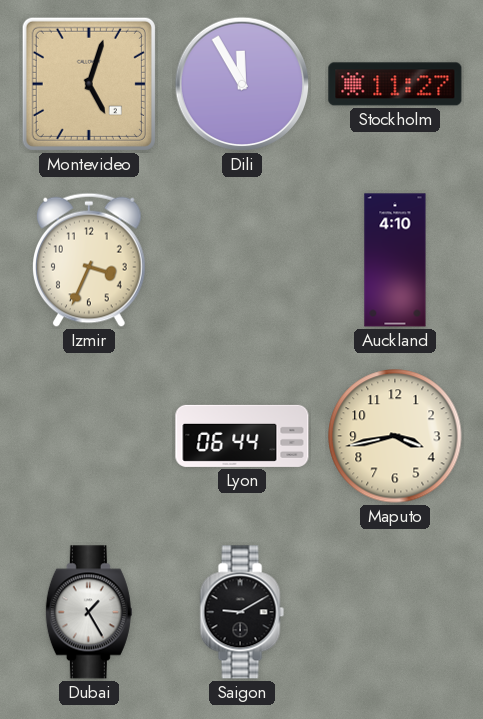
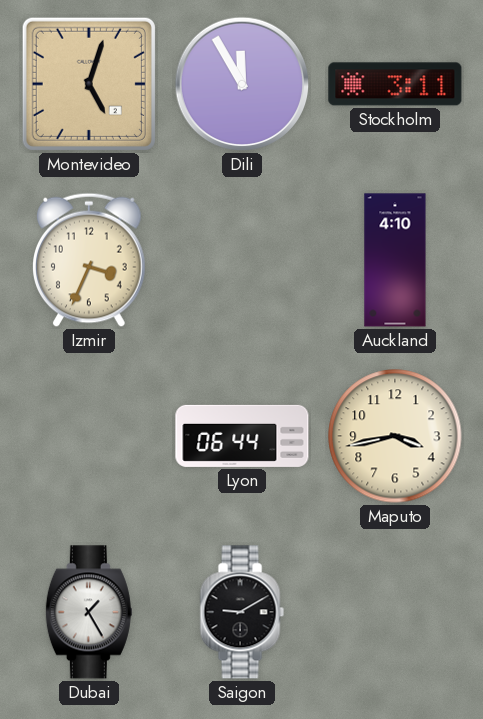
Stockholm: 11:27 -> 3:11 (395, 84)
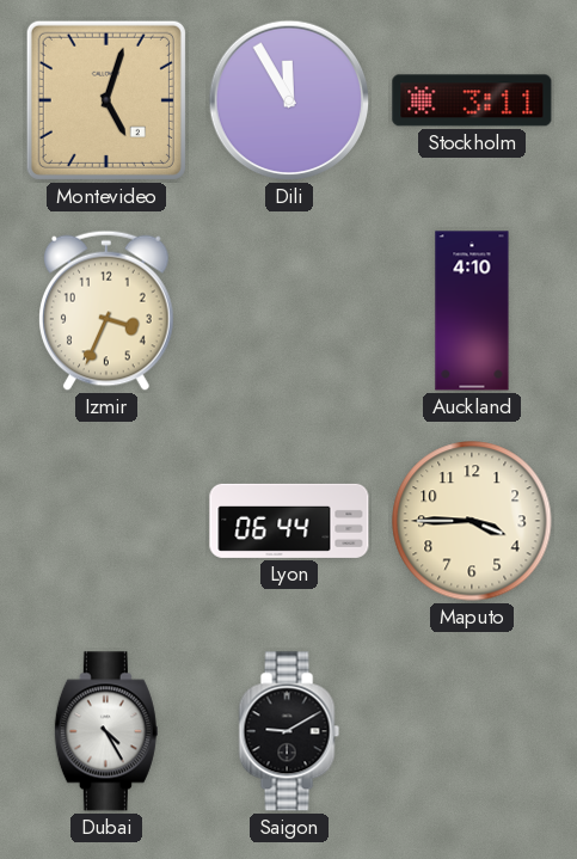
Maputo: 3:43 -> 3:45 (472, 521)
Dubai: 1:25 -> 4:25 (106, 731)
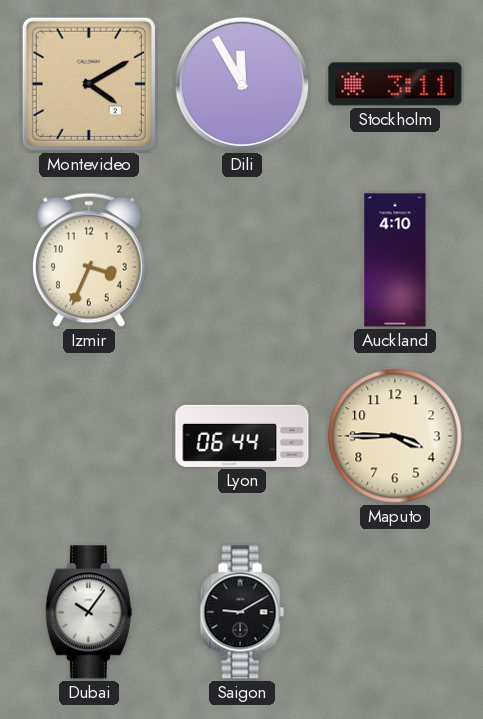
Montevideo: 5:03 -> 4:10 (89, 84)
Dubai: 4:25 -> 10:06 (89, 612)
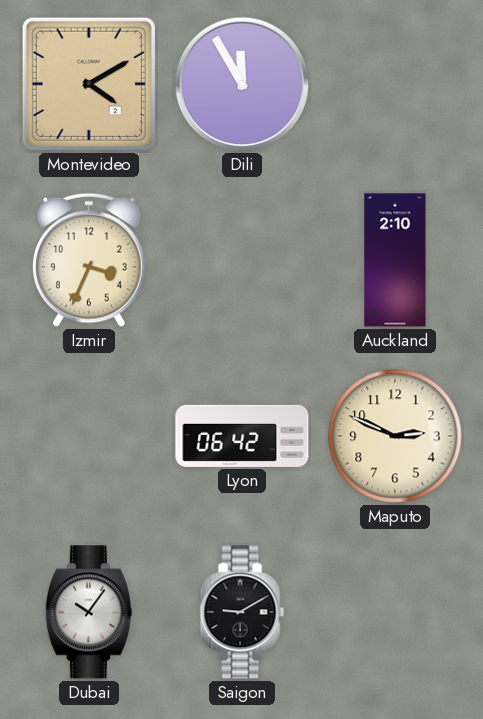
Stockholm: 3:11 -> none (395, 84)
Auckland: 4:10 -> 2:10 (395, 260)
Lyon: 06:44 -> 06:42 (242, 436)
Maputo: 3:45 -> 2:49 (395, 436)
